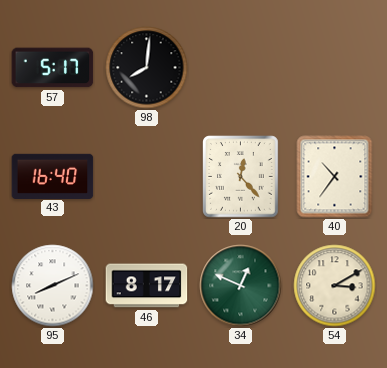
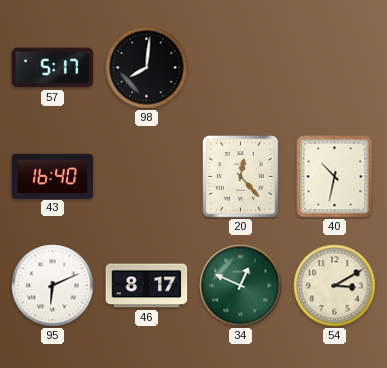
40: 10:36 -> 10:32 (335, 177)
95: 8:11 -> 6:11 (53, 286)
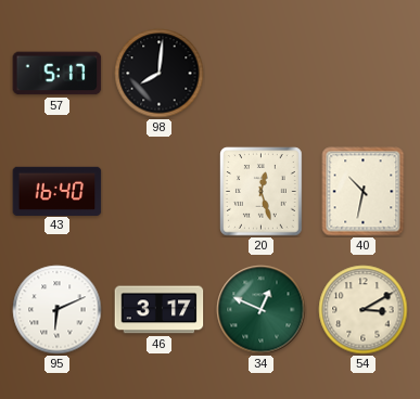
20: 12:23 -> 12:27 (262, 192)
46: 8:17 -> 3:17 (160, 310)
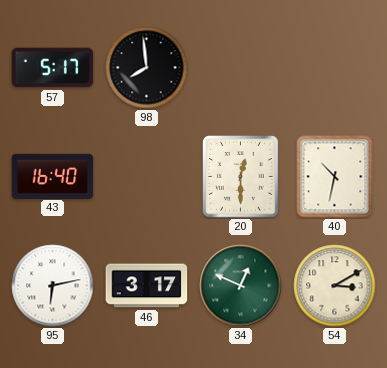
98: 8:01 -> 7:59 (147, 68)
20: 12:27 -> 12:30 (241, 177)
95: 6:11 -> 6:13 (53, 286)
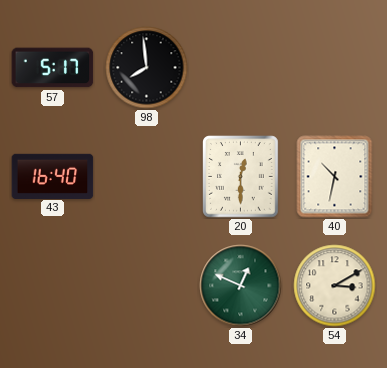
95: 6:13 -> none (53, 286)
46: 3:17 -> none (147, 286)
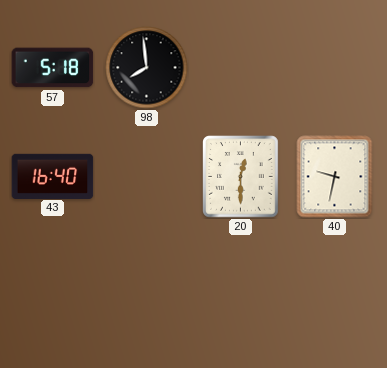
57: 5:17 -> 5:18 (53, 68)
40: 10:32 -> 9:32 (335, 177)
34: 12:49 -> none (241, 286)
54: 3:10 -> none (335, 286)
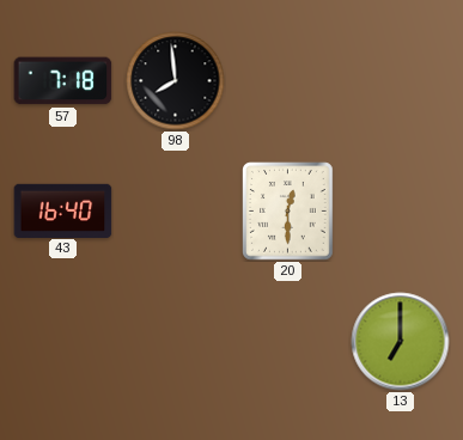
57: 5:18 -> 7:18 (63, 81)
40: 9:32 -> none (335, 177)
13: none -> 7:00 (401, 342)
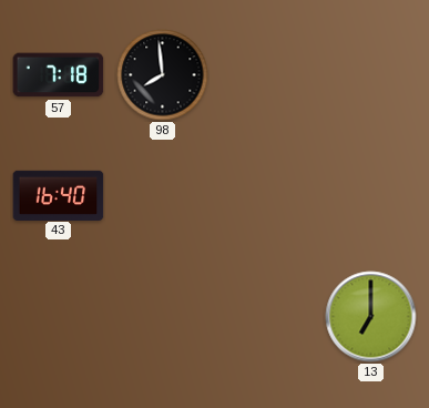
20: 12:30 -> none (288, 212)
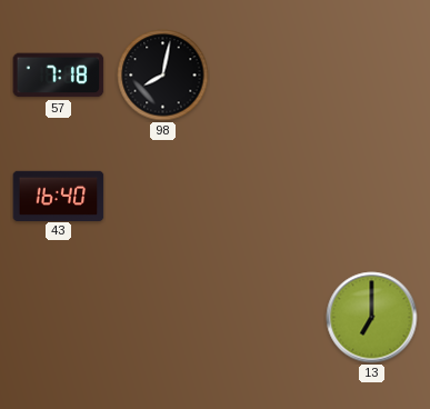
98: 7:59 -> 8:02 (163, 76)
